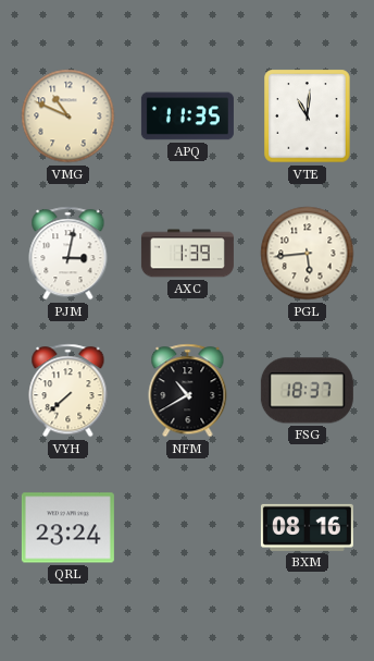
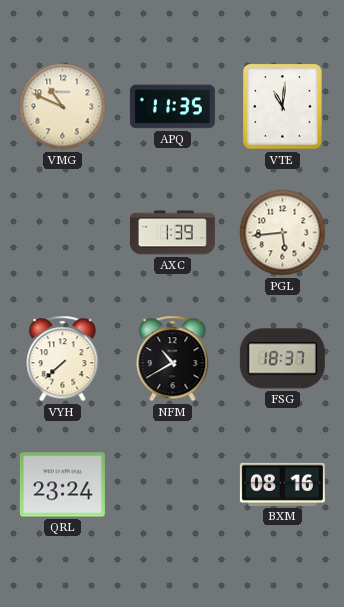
PJM: 3:02 -> none (68, 254)
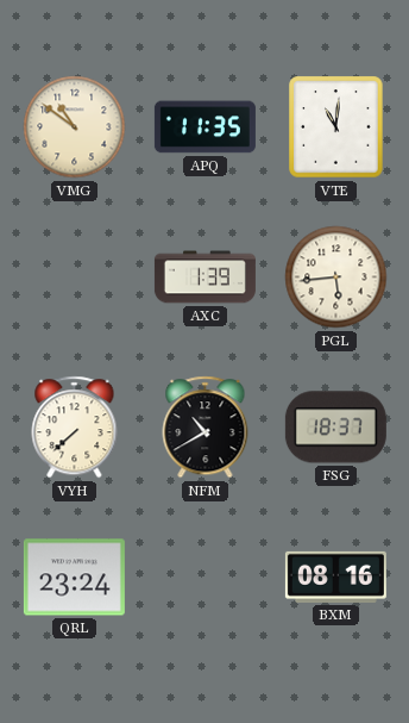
VMG: 10:49 -> 10:51 (75, 127)
